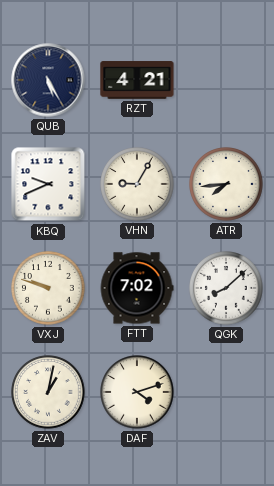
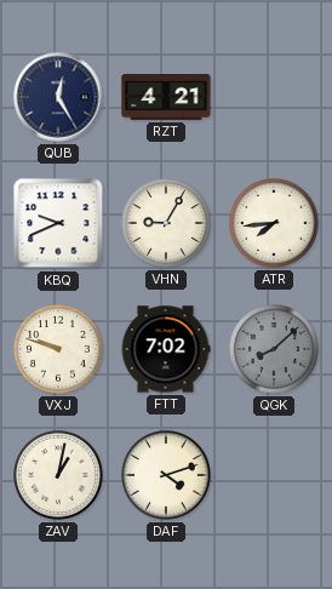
QUB: 5:25 -> 12:25 (58, 97)
QGK dial: white -> grey (274, 349)
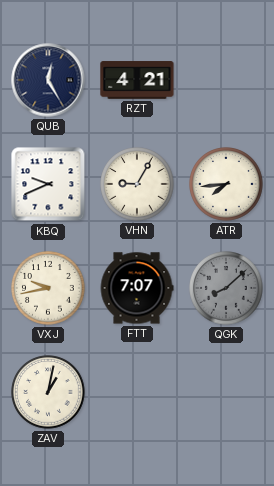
VXJ: 9:48 -> 9:43 (48, 288)
FTT: 7:02 -> 7:07 (137, 288)
DAF: 4:12 -> none (166, 475)
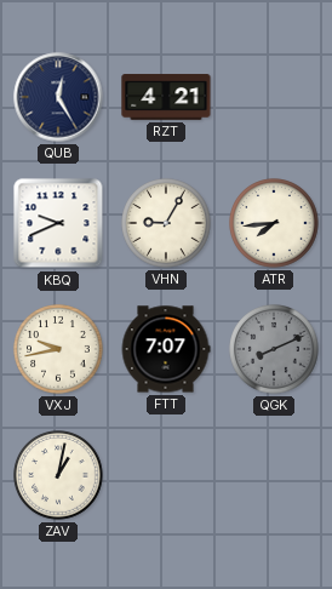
QGK: 8:08 -> 8:11 (274, 349)
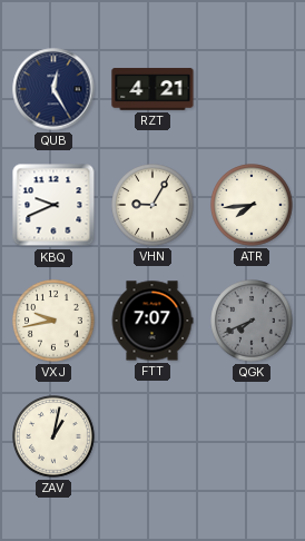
QGK: 8:11 -> 7:41 (252, 321)
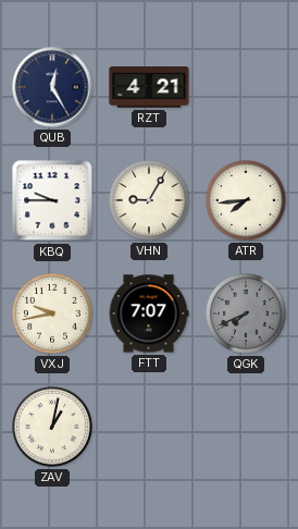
KBQ: 9:41 -> 9:45 (52, 200)
